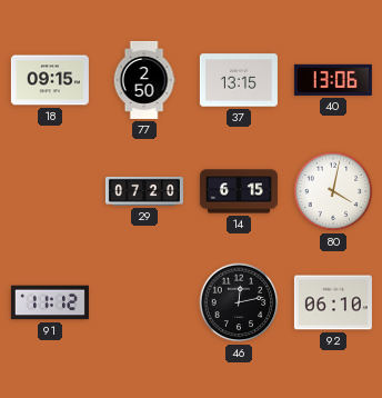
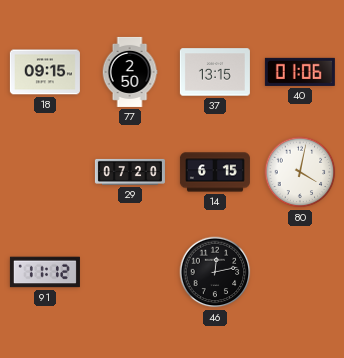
40: 13:06 -> 01:06 (300, 72)
92: 06:10 -> none (333, 302)
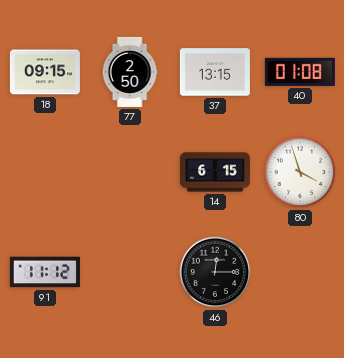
40: 01:06 -> 01:08 (300, 72)
29: 07:20 -> none (130, 172)
80: 4:02 -> 3:57 (300, 172)
46: 12:13 -> 12:15 (215, 272)
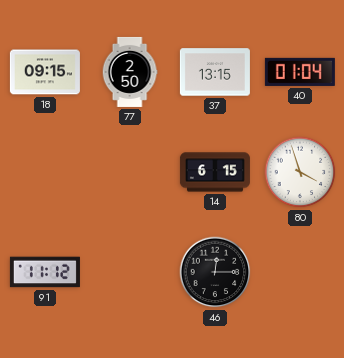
40: 01:08 -> 01:04 (300, 72)
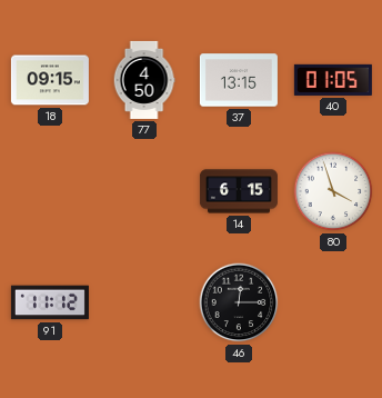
77: 2:50 -> 4:50 (144, 80)
40: 01:04 -> 01:05 (333, 80)
